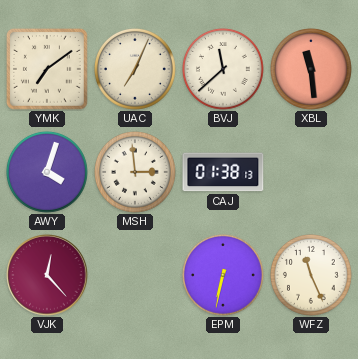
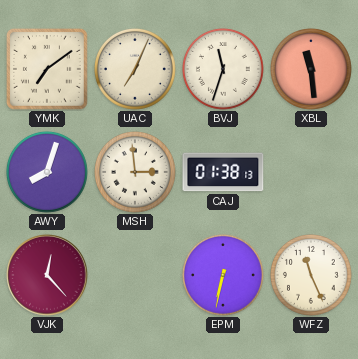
BVJ: 11:38 -> 11:33 (223, 69)
AWY: 4:03 -> 8:03 (47, 172)
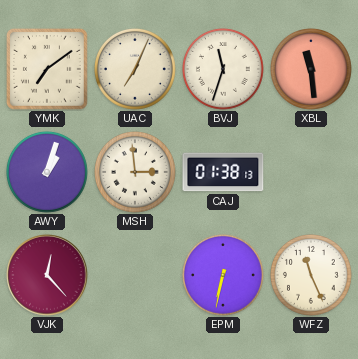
AWY: 8:03 -> 1:03 (47, 172)
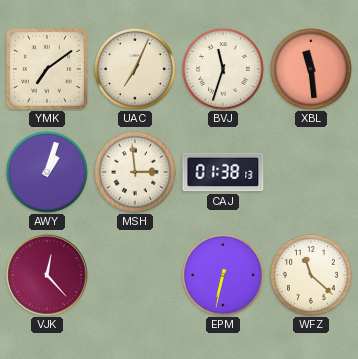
WFZ: 11:26 -> 11:22 (311, 275)
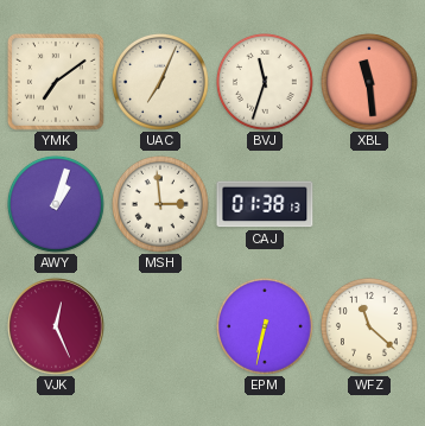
VJK: 12:23 -> 12:26 (56, 326)
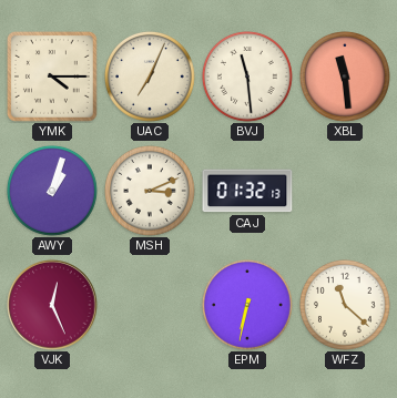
YMK: 7:09 -> 4:15 (52, 76)
BVJ: 11:33 -> 11:29 (247, 76)
MSH: 2:59 -> 3:11 (150, 191)
CAJ: 01:38 -> 01:32 (247, 191)
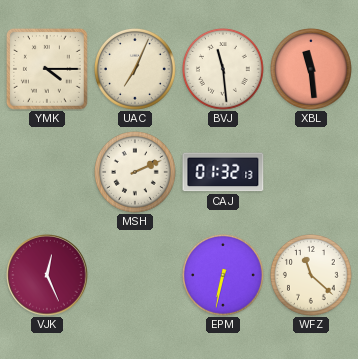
AWY: 1:03 -> none (52, 191)
MSH: 3:11 -> 2:11 (135, 172)
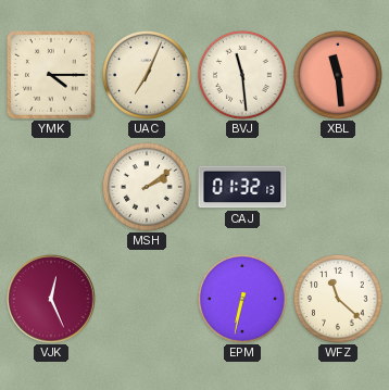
MSH: 2:11 -> 2:09 (147, 187)
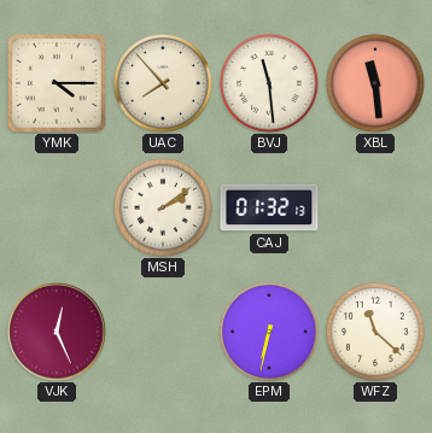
UAC: 7:04 -> 7:53 (163, 83)
